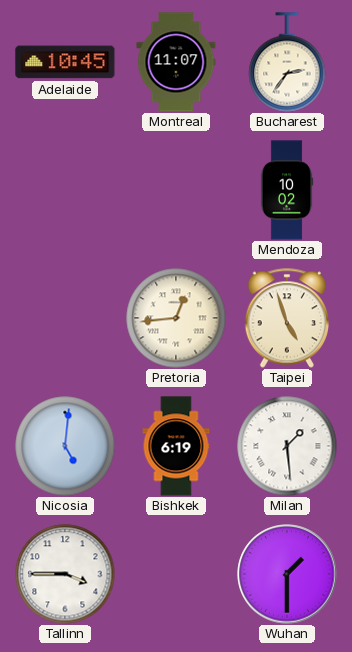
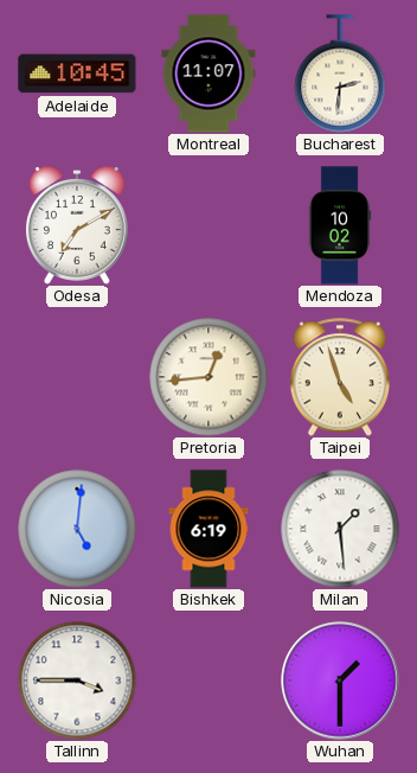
Bucharest: 2:36 -> 2:31 (340, 74)
Odesa: none -> 7:10 (77, 226)
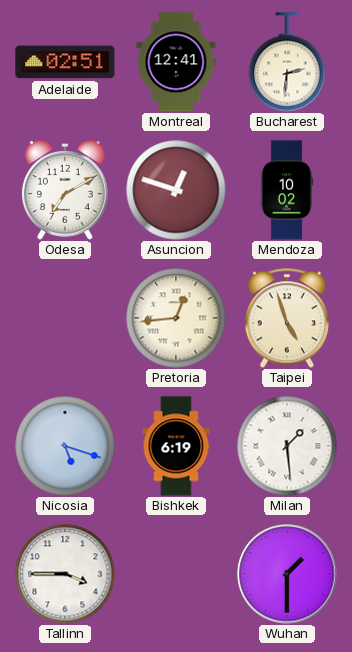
Adelaide: 10:45 -> 02:51 (65, 62)
Montreal: 11:07 -> 12:41 (176, 62)
Asuncion: none -> 12:48 (176, 190)
Nicosia: 5:01 -> 5:18 (65, 446)
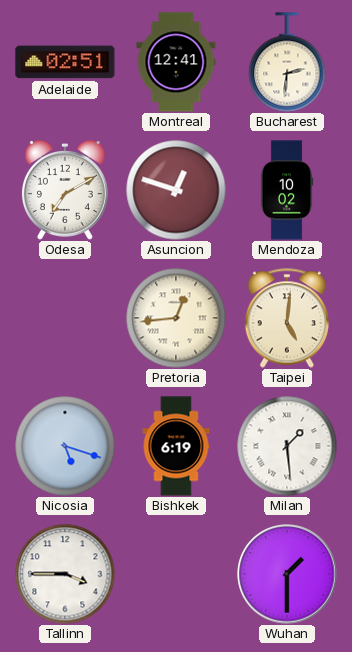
Taipei: 4:57 -> 5:01 (287, 318)
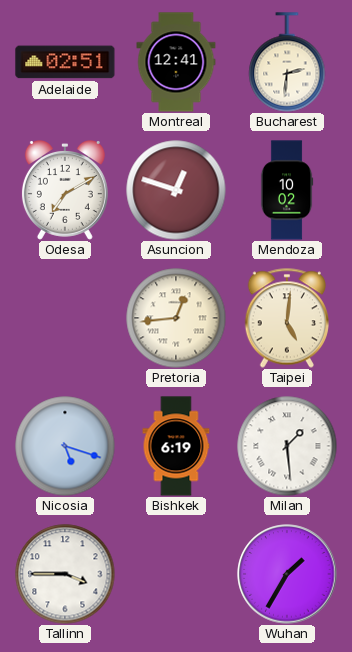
Wuhan: 1:30 -> 1:35 (287, 574)
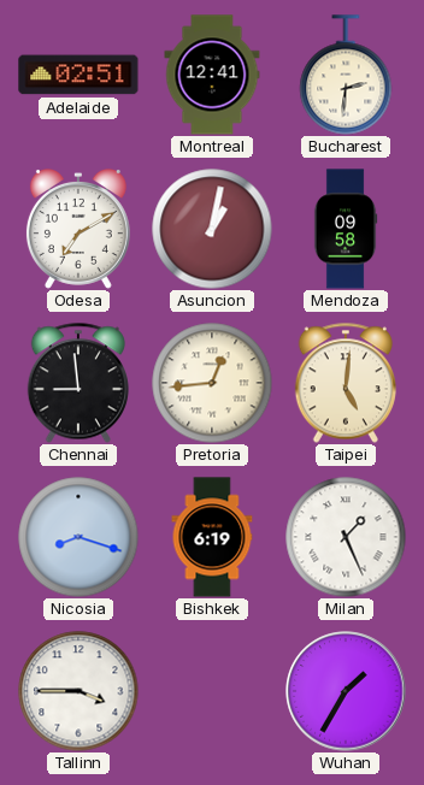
Asuncion: 12:48 -> 1:02 (212, 229)
Mendoza: 10:02 -> 09:58 (346, 229)
Chennai: none -> 8:59 (78, 383)
Nicosia: 5:18 -> 8:18 (78, 537)
Milan: 1:29 -> 1:26 (346, 537)
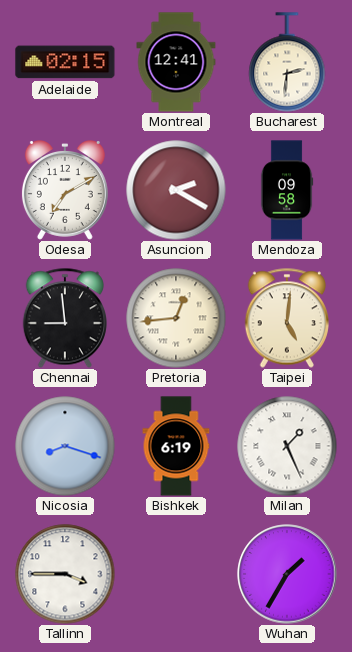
Adelaide: 02:51 -> 02:15 (65, 62)
Asuncion: 1:02 -> 2:20 (176, 190)
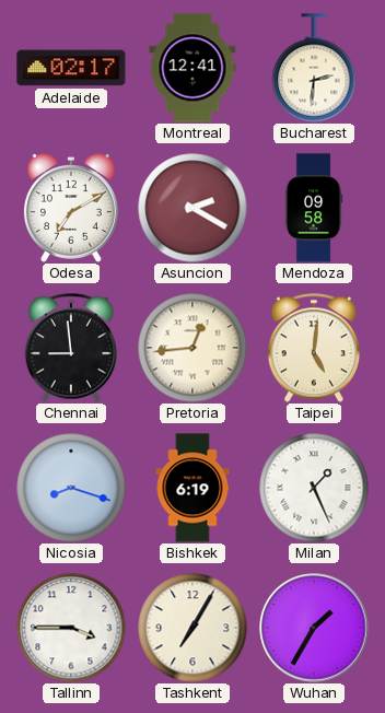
Adelaide: 02:15 -> 02:17 (71, 68)
Tashkent: none -> 7:05 (192, 628)
